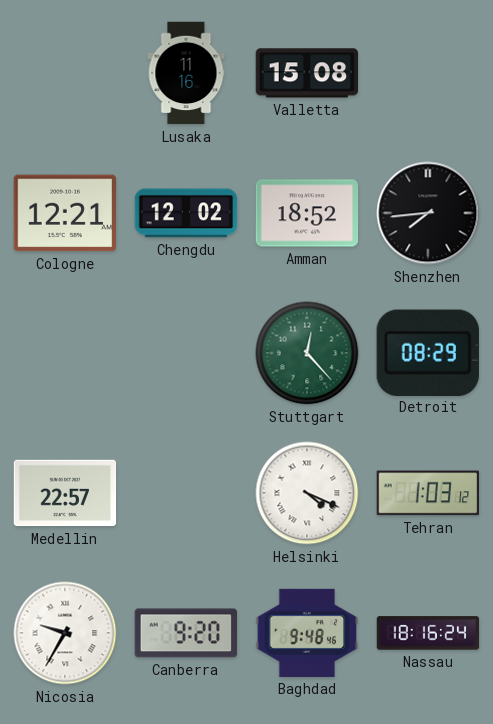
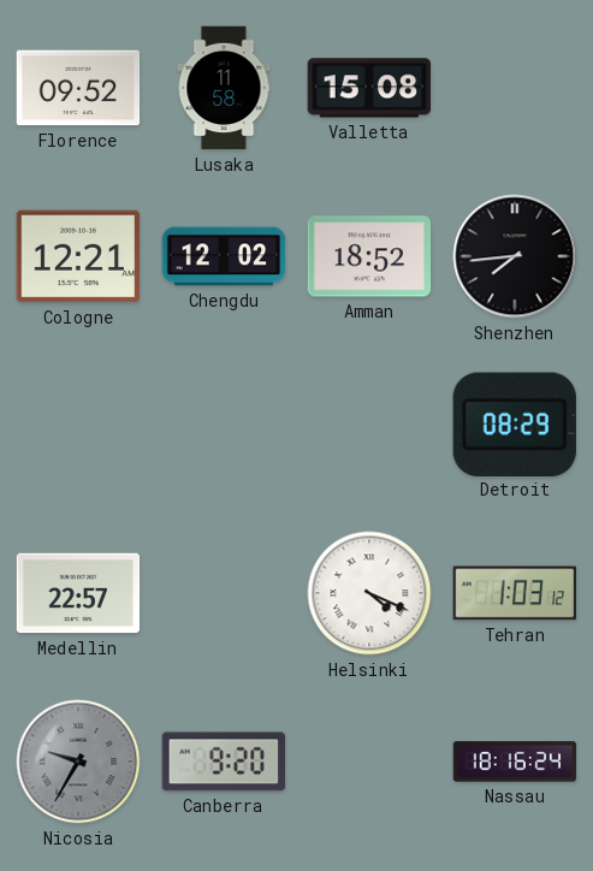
Florence: none -> 09:52 (78, 88)
Lusaka: 11:16 -> 11:58 (224, 88)
Stuttgart: 12:23 -> none (307, 353)
Nicosia dial: white -> grey (78, 762)
Baghdad: 9:48 -> none (307, 633)
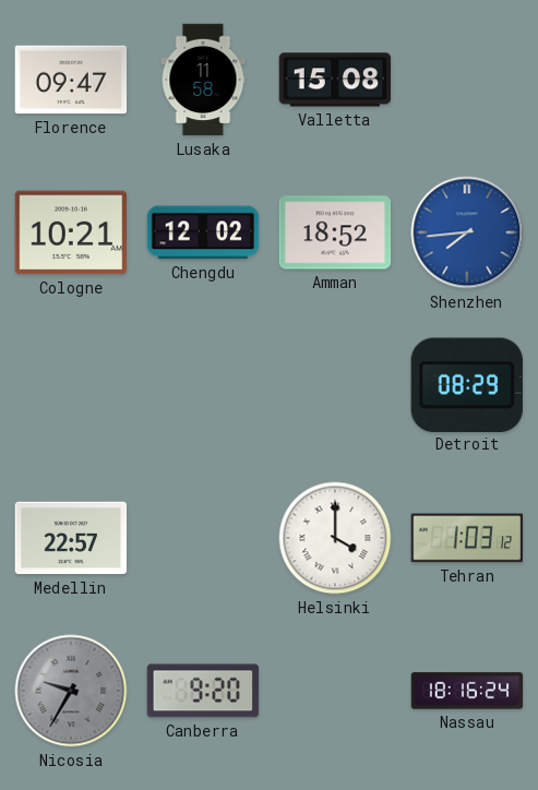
Florence: 09:52 -> 09:47 (71, 80)
Cologne: 12:21 -> 10:21 (71, 232)
Shenzhen dial: black -> blue (467, 232)
Helsinki: 4:19 -> 4:00 (335, 538)
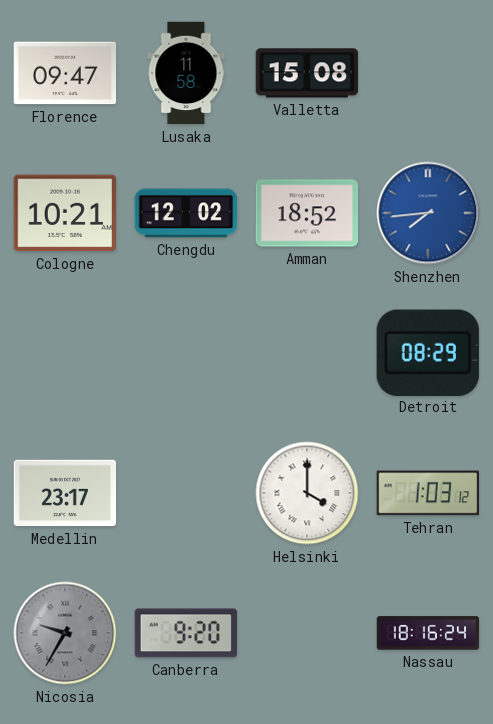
Medellin: 22:57 -> 23:17 (65, 493)
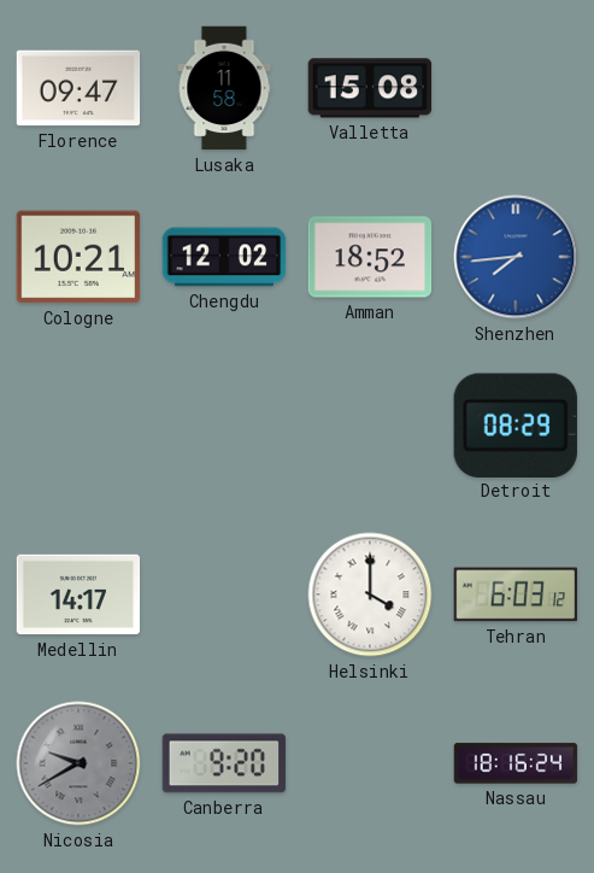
Medellin: 23:17 -> 14:17 (78, 594)
Tehran: 1:03 -> 6:03 (514, 594)
Nicosia: 9:35 -> 9:40 (78, 763)
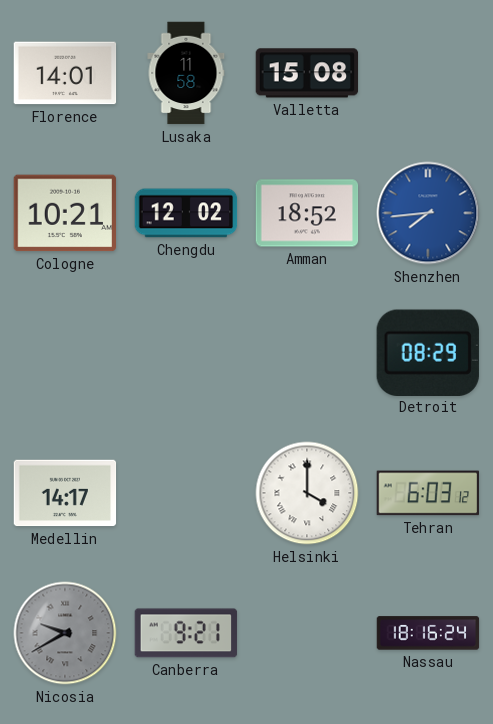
Florence: 09:47 -> 14:01 (65, 73)
Canberra: 9:20 -> 9:21 (186, 633)
